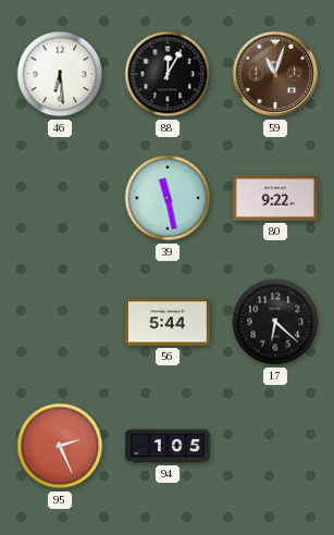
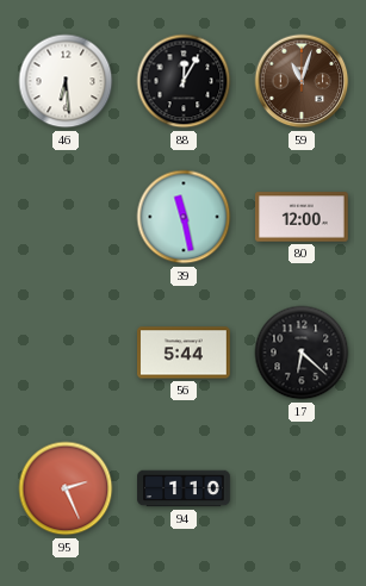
80: 9:22 -> 12:00 (303, 217)
94: 1:05 -> 1:10 (184, 488)
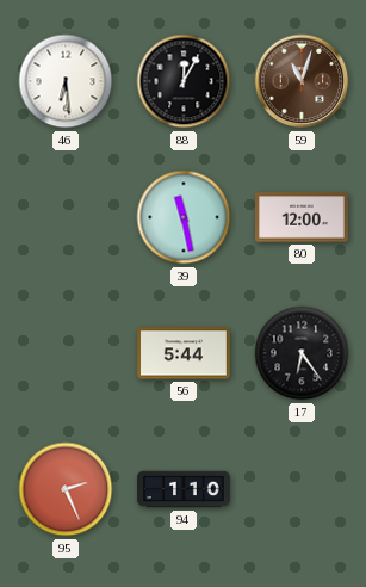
17: 6:22 -> 6:24 (302, 353)
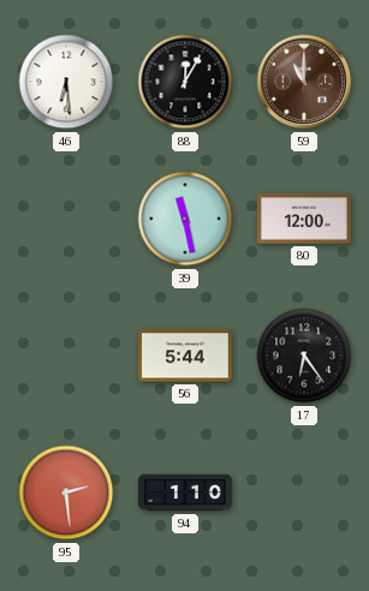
59: 11:03 -> 11:00 (304, 82)
95: 2:26 -> 2:29 (66, 492)
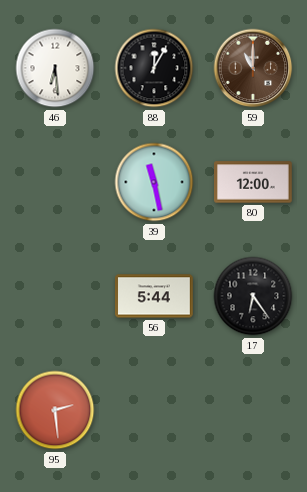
94: 1:10 -> none (185, 492)
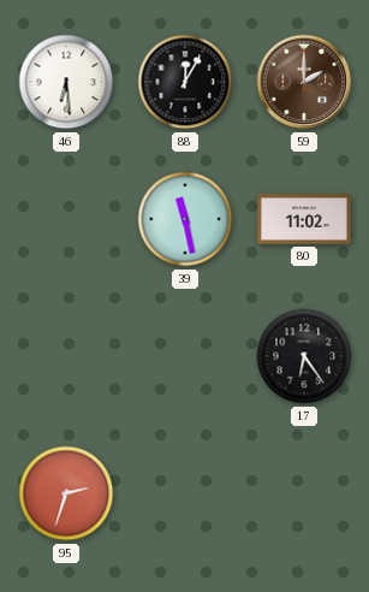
59: 11:00 -> 2:00 (304, 82)
80: 12:00 -> 11:02 (305, 219)
56: 5:44 -> none (155, 296)
95: 2:29 -> 2:33 (66, 493)
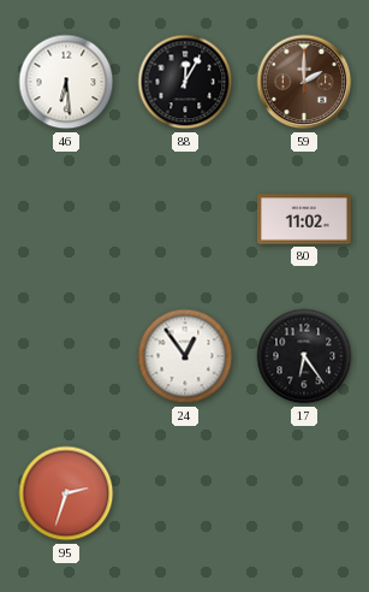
39: 11:28 -> none (185, 219)
24: none -> 12:54 (185, 356)
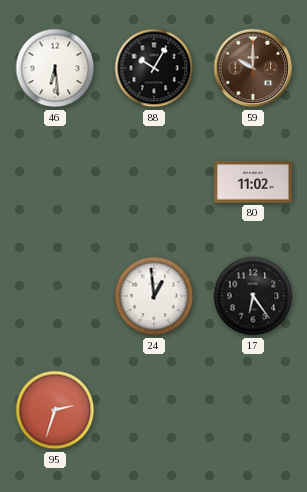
88: 12:05 -> 10:05 (154, 68)
59: 2:00 -> 10:00 (253, 68)
24: 12:54 -> 12:59 (154, 296)
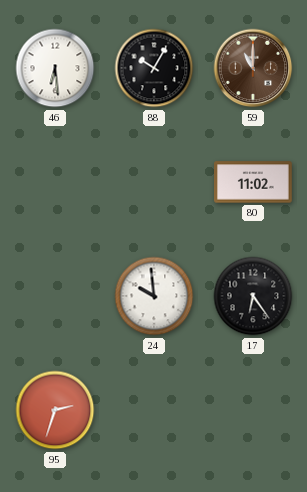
59: 10:00 -> 11:00 (253, 68)
24: 12:59 -> 9:59 (154, 296)
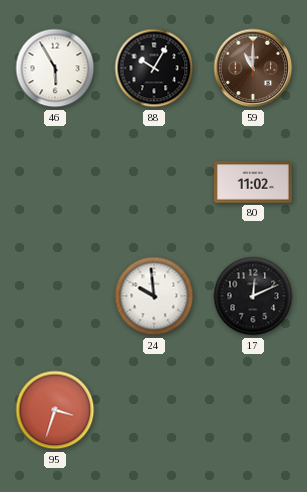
46: 6:29 -> 5:55 (55, 68)
17: 6:24 -> 12:11 (253, 296)
95: 2:33 -> 3:33 (55, 410)
